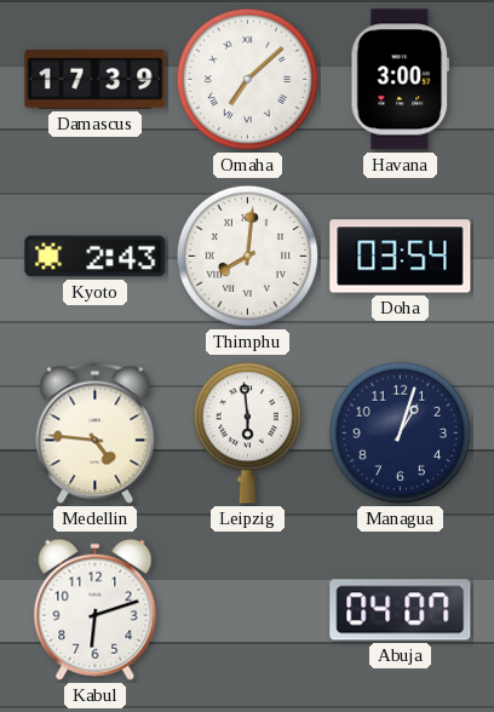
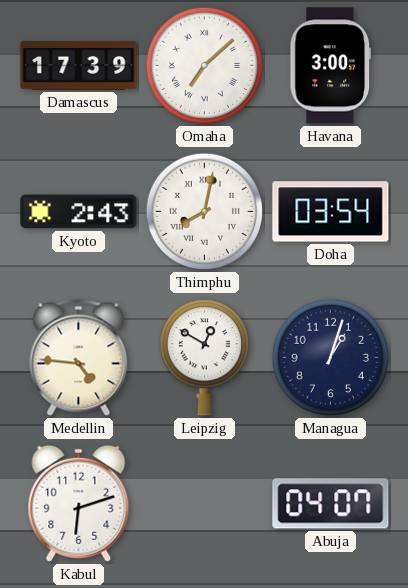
Thimphu: 8:01 -> 8:02 (205, 212)
Leipzig: 5:59 -> 12:50 (204, 358)
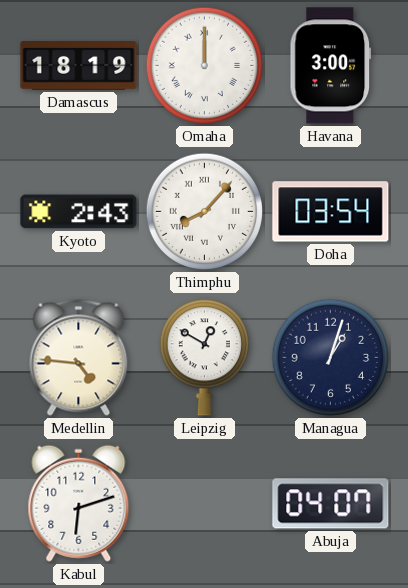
Damascus: 17:39 -> 18:19 (79, 66)
Omaha: 7:08 -> 12:00 (205, 66)
Thimphu: 8:02 -> 8:07 (205, 212)
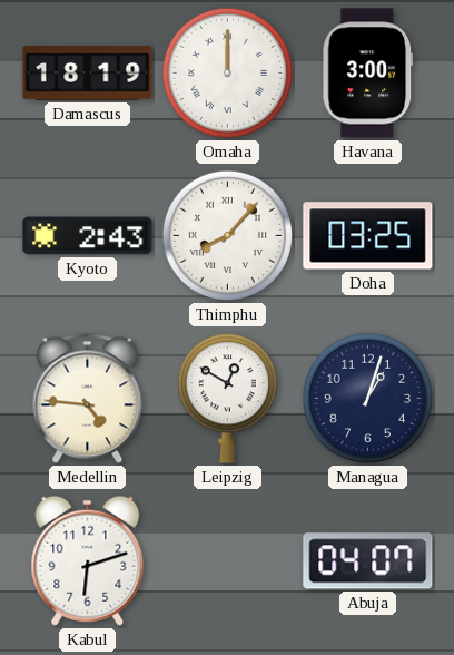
Doha: 03:54 -> 03:25 (368, 236)
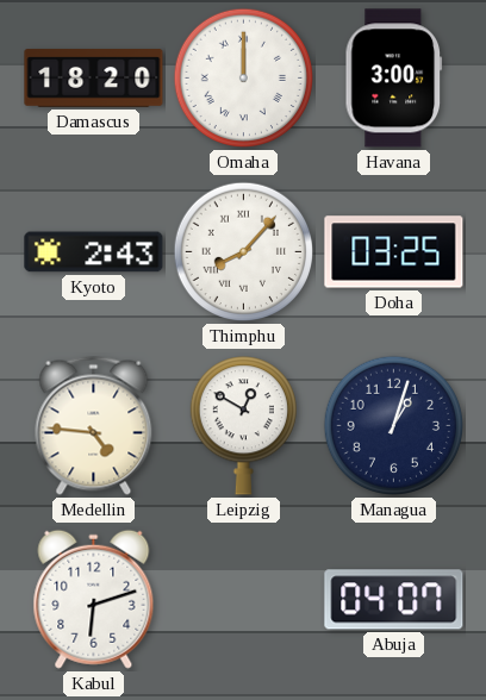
Damascus: 18:19 -> 18:20 (94, 79)
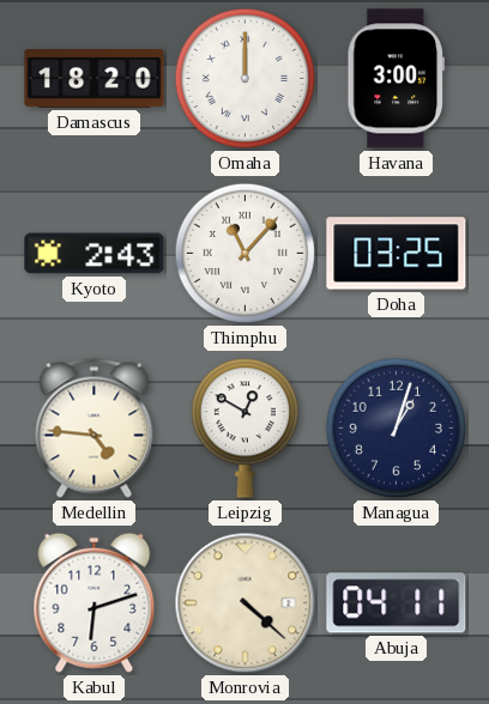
Thimphu: 8:07 -> 11:07 (246, 254)
Monrovia: none -> 4:22 (246, 603)
Abuja: 04:07 -> 04:11 (397, 603)
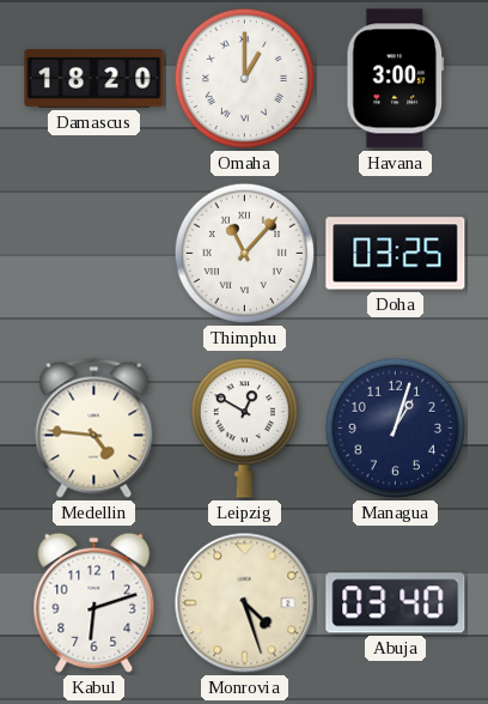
Omaha: 12:00 -> 1:00 (245, 79)
Kyoto: 2:43 -> none (95, 254)
Monrovia: 4:22 -> 4:27 (245, 603)
Abuja: 04:11 -> 03:40 (396, 603)
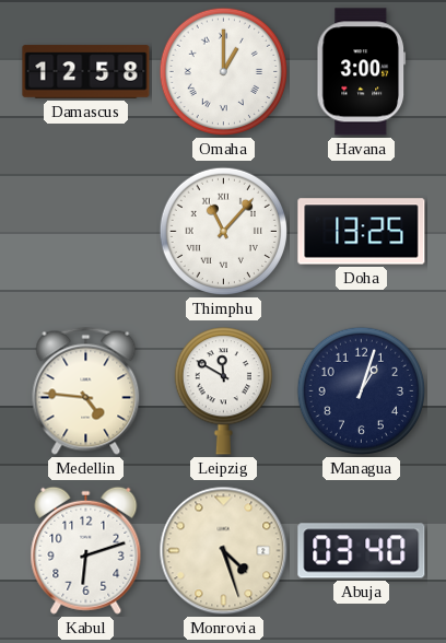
Damascus: 18:20 -> 12:58 (86, 72)
Doha: 03:25 -> 13:25 (362, 232)
Leipzig: 12:50 -> 11:50 (223, 391)
